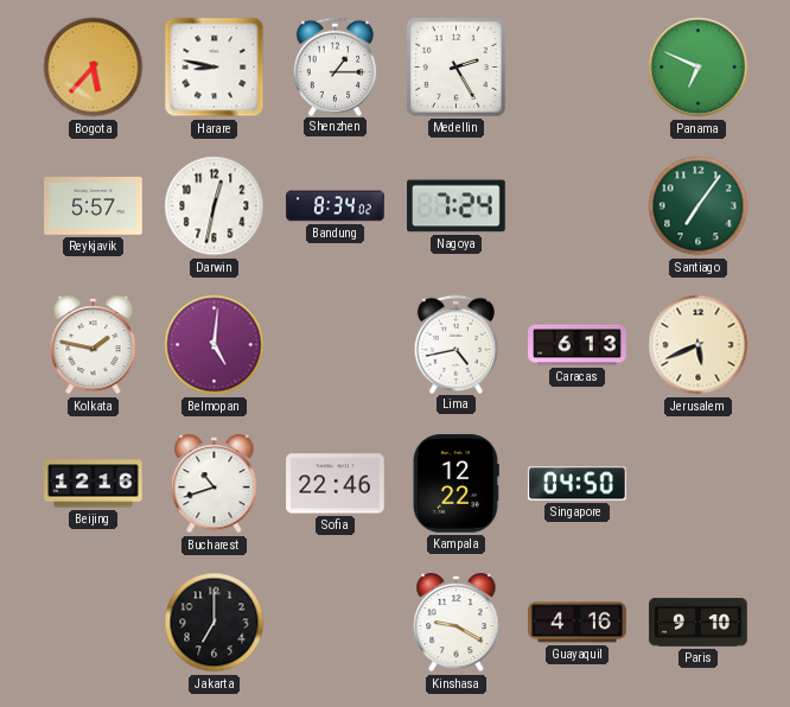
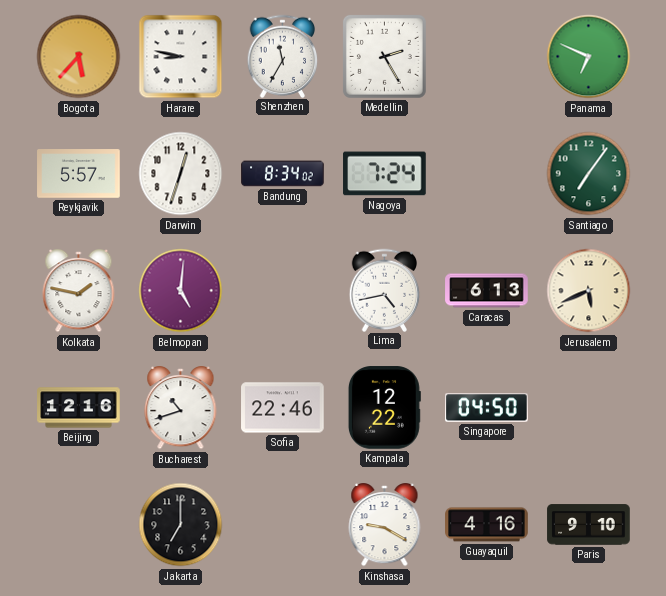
Shenzhen: 1:15 -> 11:35 (283, 56)
Darwin: 12:32 -> 12:33 (181, 174)
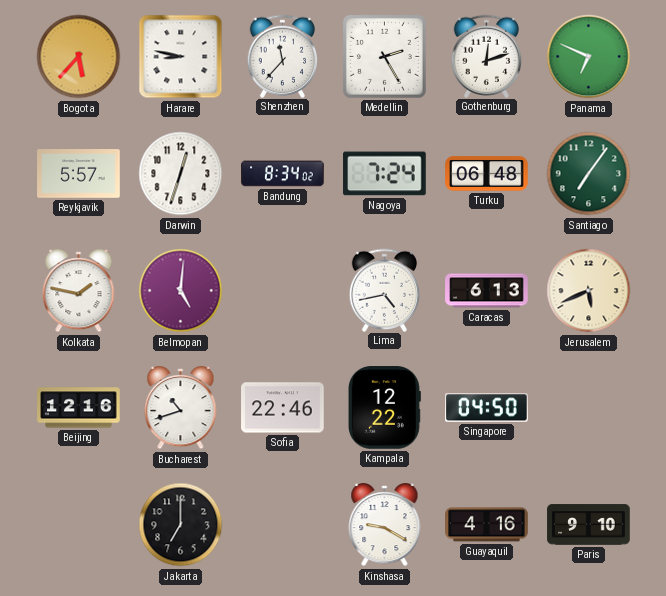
Shenzhen: 11:35 -> 11:37 (283, 56)
Gothenburg: none -> 12:12 (487, 56)
Turku: none -> 06:48 (487, 174)
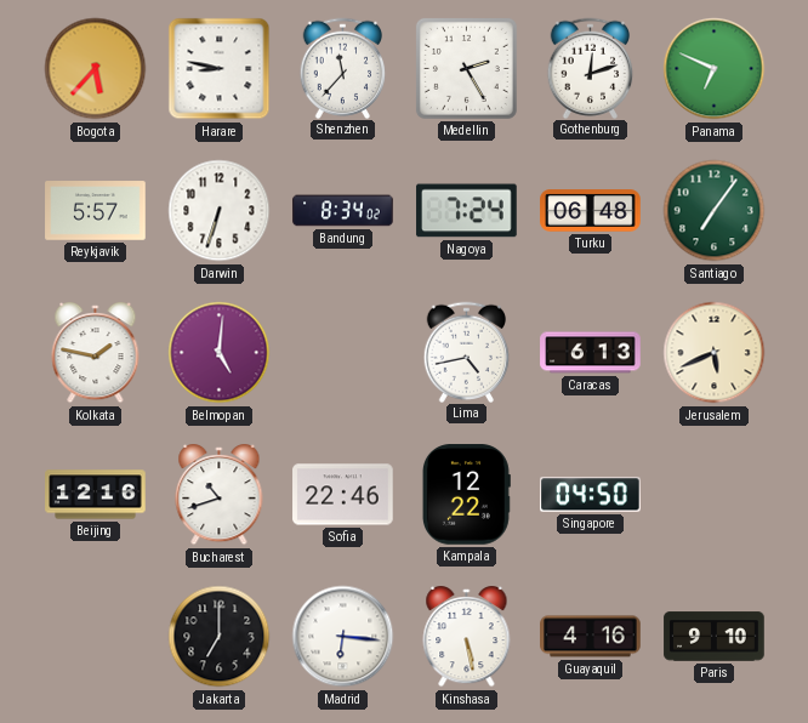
Darwin: 12:33 -> 6:33 (220, 211)
Madrid: none -> 6:16 (343, 637)
Kinshasa: 9:20 -> 5:28 (467, 638)
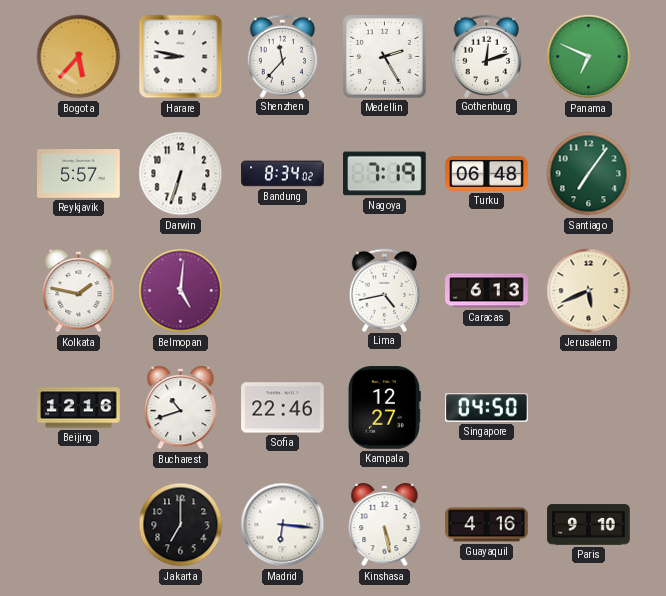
Nagoya: 7:24 -> 7:19 (385, 174)
Kampala: 12:22 -> 12:27 (384, 408)
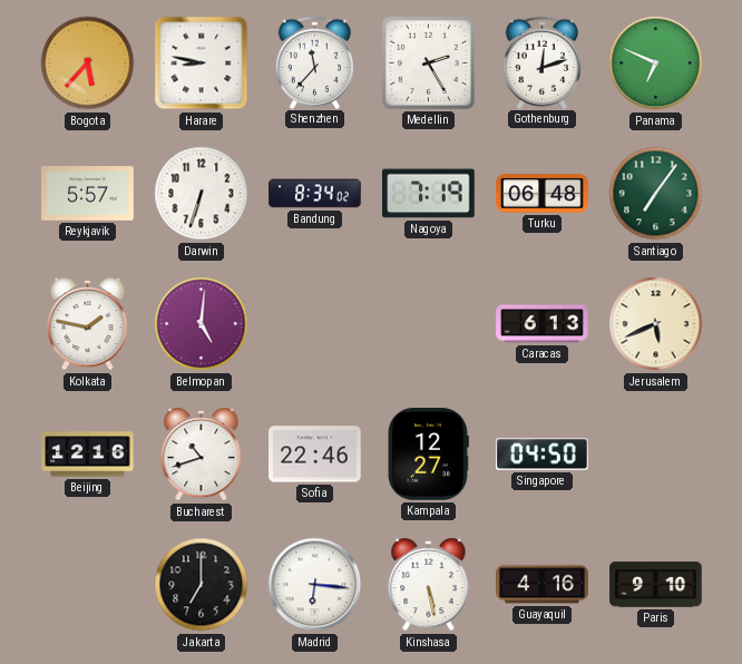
Lima: 4:43 -> none (385, 290)
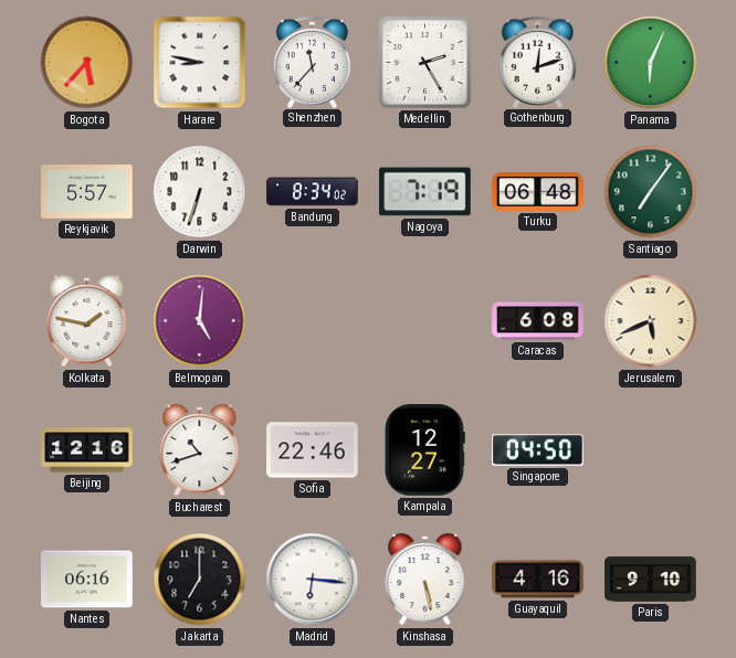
Panama: 6:49 -> 6:04 (651, 63)
Caracas: 6:13 -> 6:08 (538, 321)
Nantes: none -> 06:16 (87, 580)
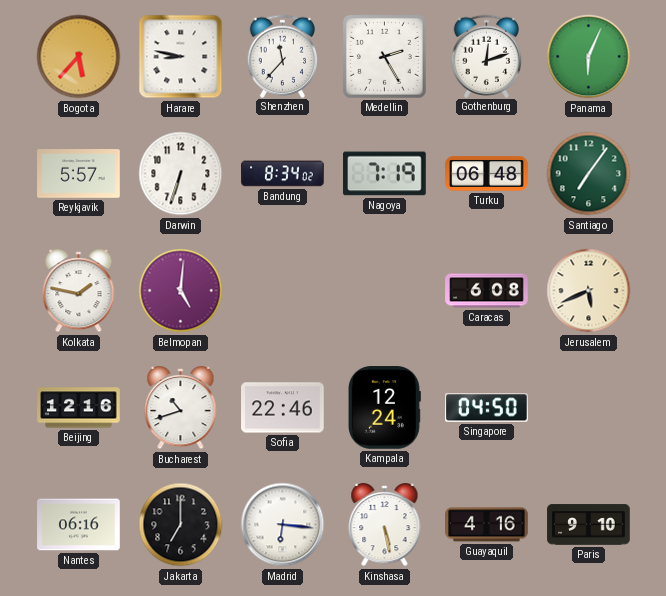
Kampala: 12:27 -> 12:24 (384, 408)
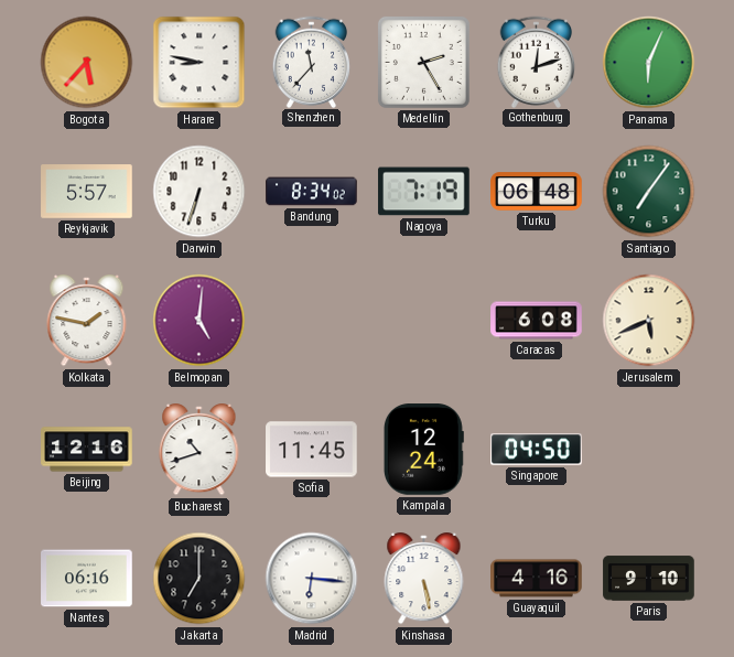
Sofia: 22:46 -> 11:45 (312, 450)
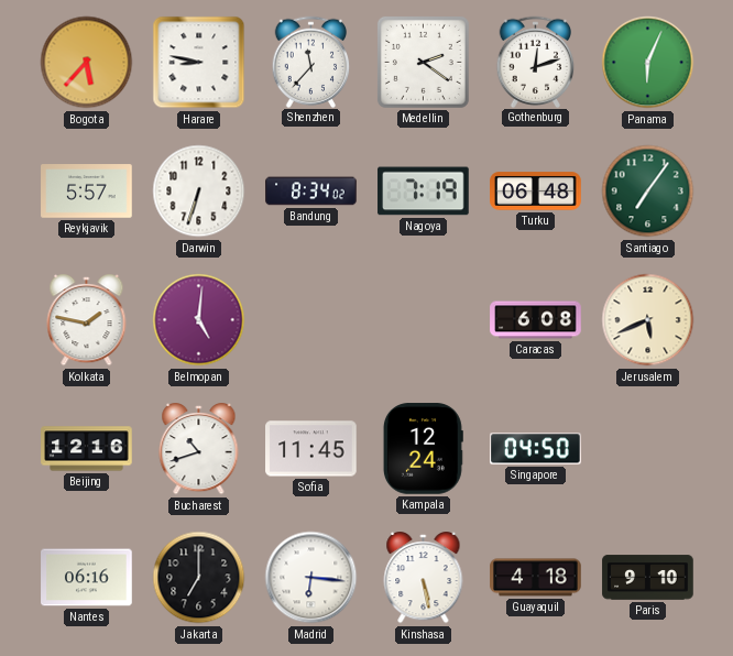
Medellin: 2:25 -> 2:21 (423, 62)
Guayaquil: 4:16 -> 4:18 (536, 578)
